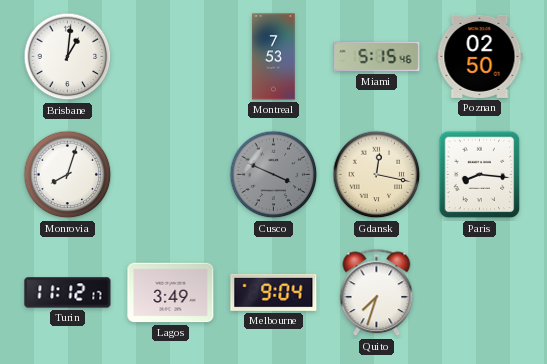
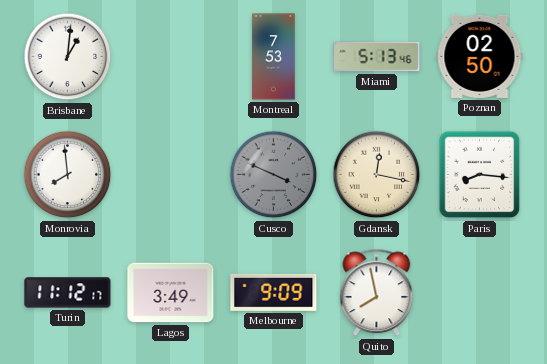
Miami: 5:15 -> 5:13 (377, 57)
Monrovia: 8:03 -> 7:59 (68, 175)
Melbourne: 9:04 -> 9:09 (274, 292)
Quito: 7:33 -> 7:58 (377, 293)
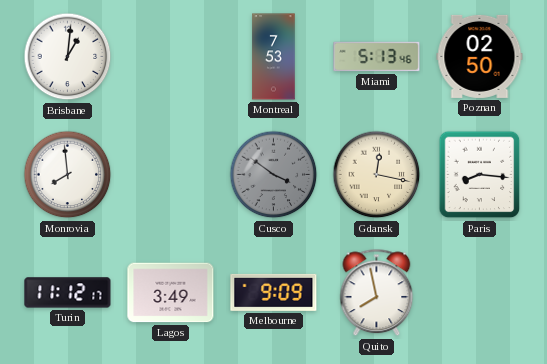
Cusco: 3:49 -> 3:51 (274, 175)
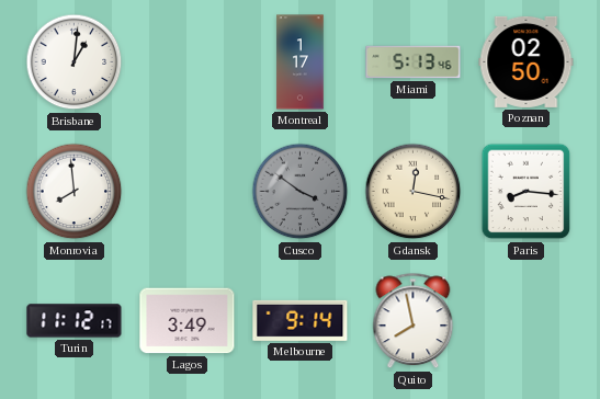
Montreal: 7:53 -> 1:17 (301, 62)
Melbourne: 9:09 -> 9:14 (301, 320)
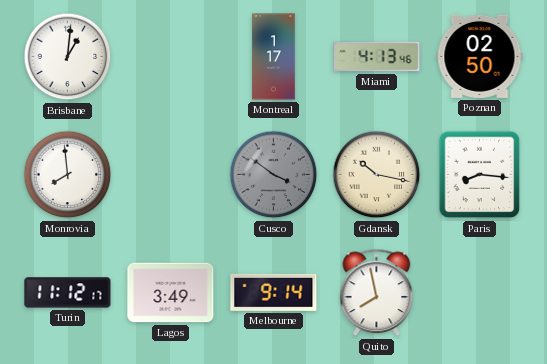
Miami: 5:13 -> 4:13 (377, 57)
Gdansk: 12:17 -> 10:17 (377, 175)
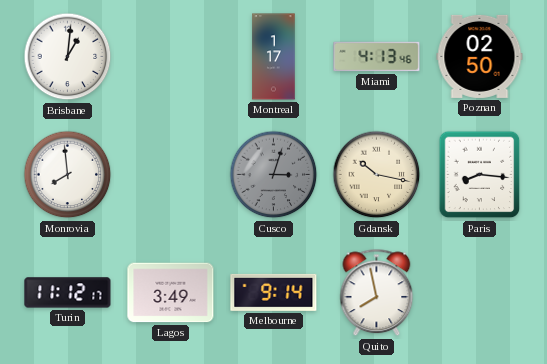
Cusco: 3:51 -> 3:03 (274, 175)
